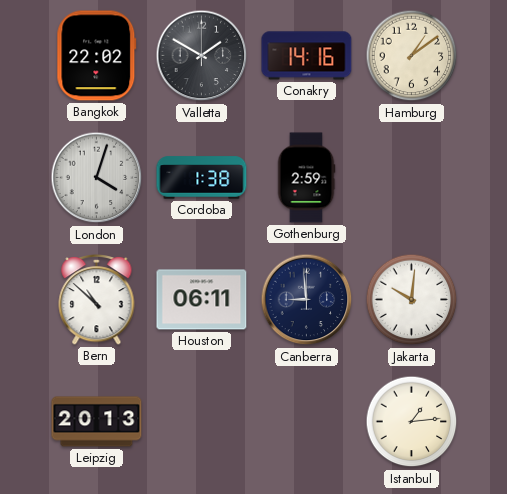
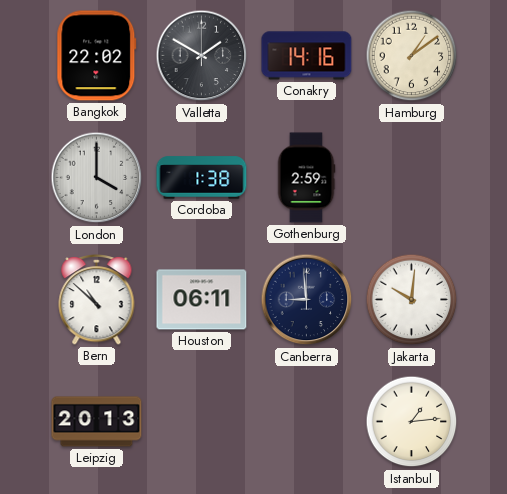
London: 4:03 -> 4:00 (97, 178)
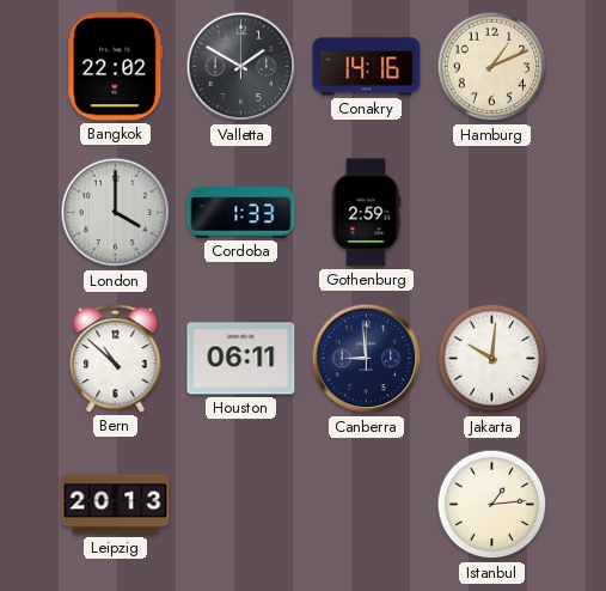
Hamburg: 1:09 -> 1:11 (492, 67)
Cordoba: 1:38 -> 1:33 (241, 213)
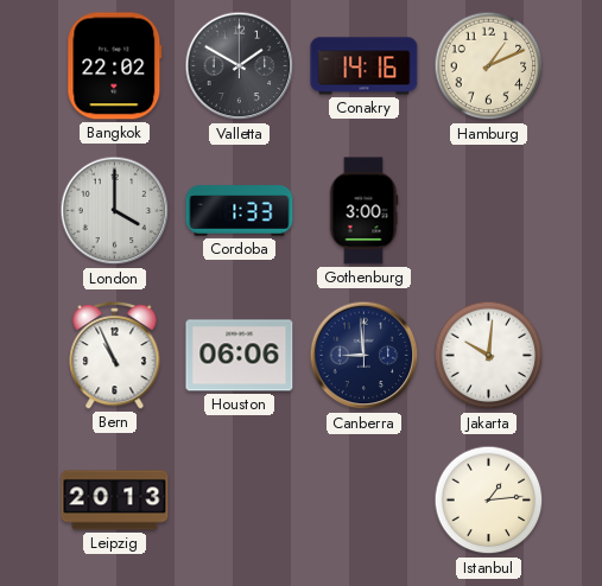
Gothenburg: 2:59 -> 3:00 (363, 211)
Bern: 10:52 -> 10:56 (115, 355)
Houston: 06:11 -> 06:06 (240, 356)
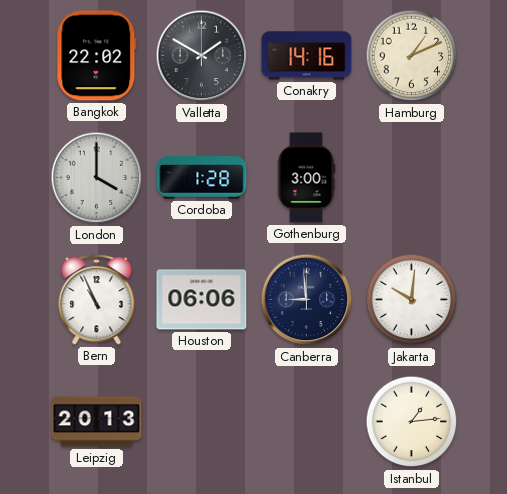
Cordoba: 1:33 -> 1:28 (202, 178)
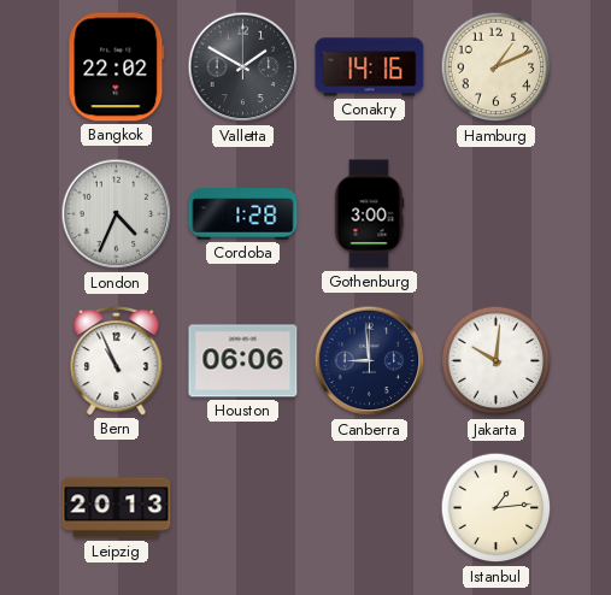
London: 4:00 -> 4:34 (117, 214)
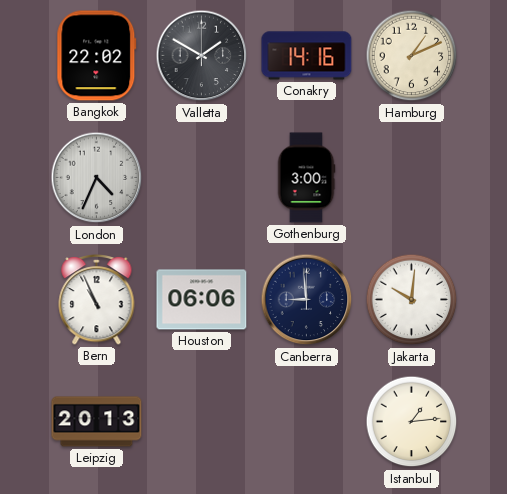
Cordoba: 1:28 -> none (243, 214)
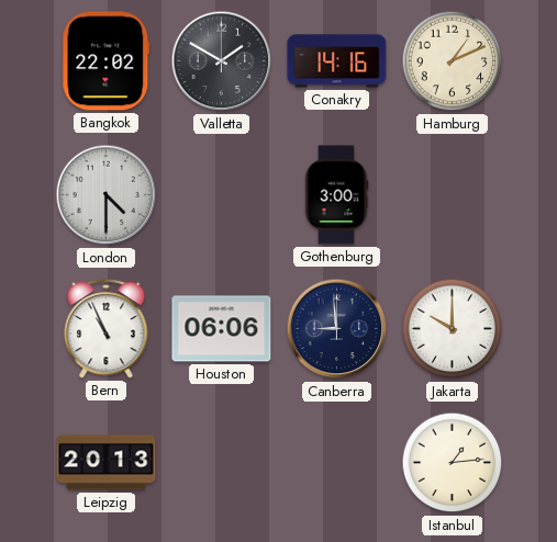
London: 4:34 -> 4:30 (107, 195)
Jakarta: 10:01 -> 10:00 (453, 329)
